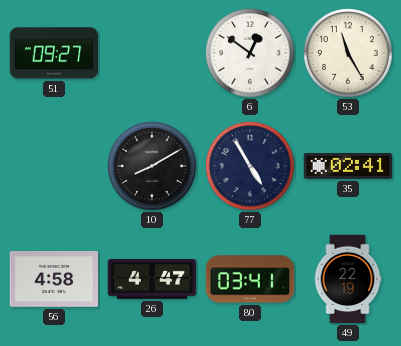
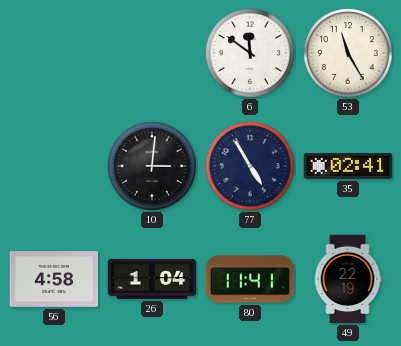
51: 09:27 -> none (54, 53)
6: 12:51 -> 11:51 (251, 54)
10: 8:10 -> 3:01 (153, 167)
26: 4:47 -> 1:04 (152, 280)
80: 03:41 -> 11:41 (250, 279)
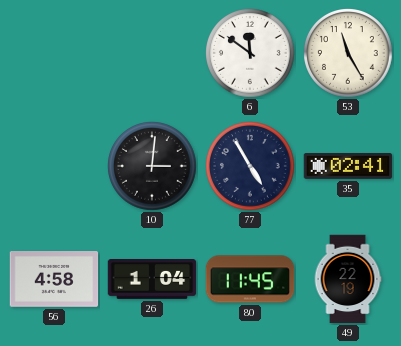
80: 11:41 -> 11:45 (250, 279)
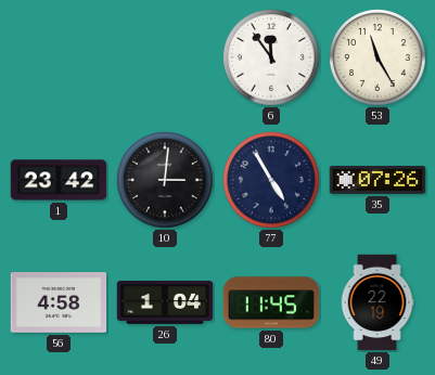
6: 11:51 -> 11:54 (272, 59)
1: none -> 23:42 (59, 180)
35: 02:41 -> 07:26 (378, 181)
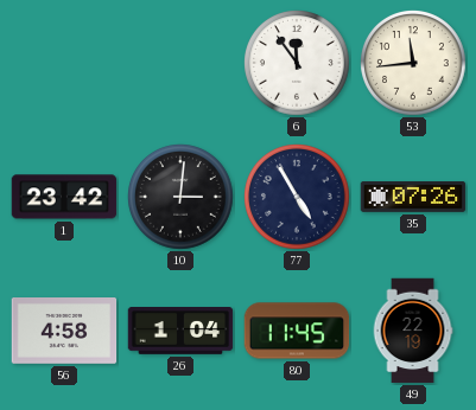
53: 11:25 -> 11:44 (414, 64)
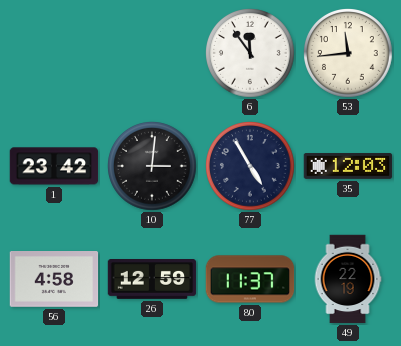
35: 07:26 -> 12:03 (348, 167)
26: 1:04 -> 12:59 (152, 280)
80: 11:45 -> 11:37 (250, 279)
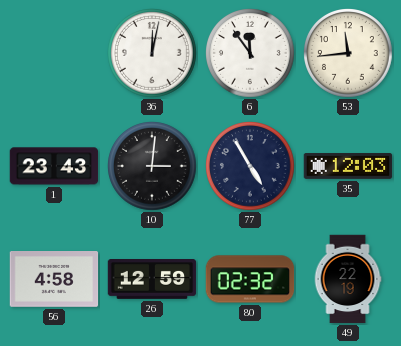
36: none -> 12:02 (153, 54)
1: 23:42 -> 23:43 (54, 166)
80: 11:37 -> 02:32 (250, 279)
